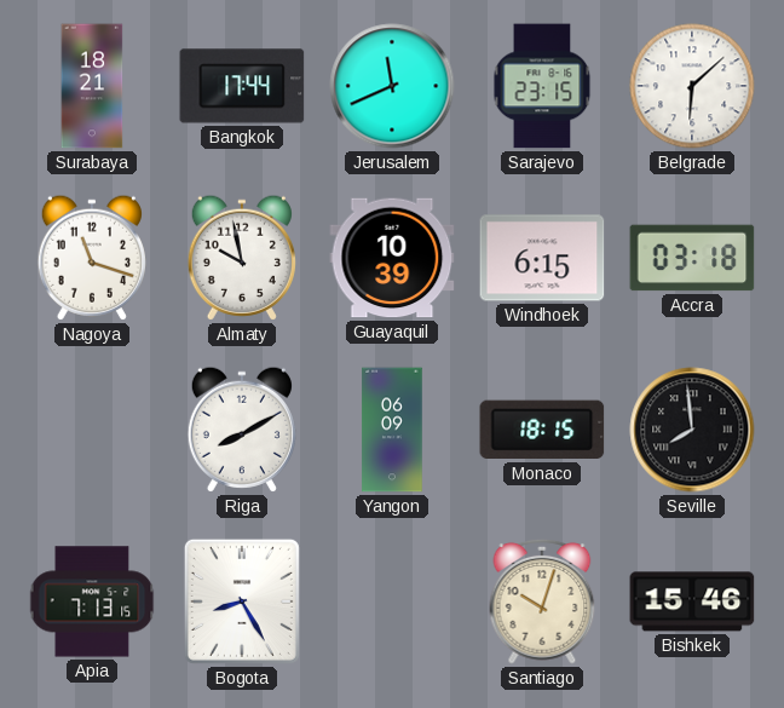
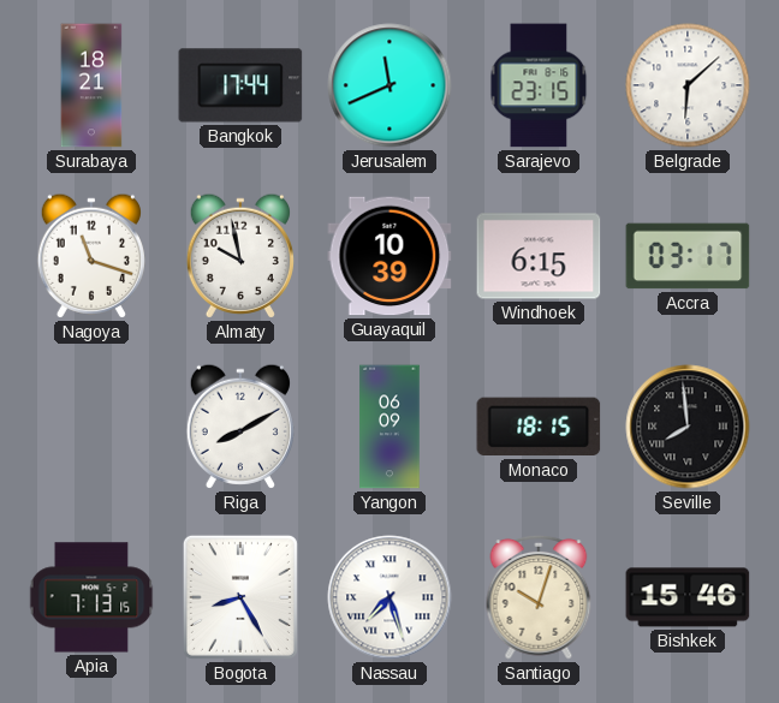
Accra: 03:18 -> 03:17 (688, 256)
Nassau: none -> 7:27 (389, 597)
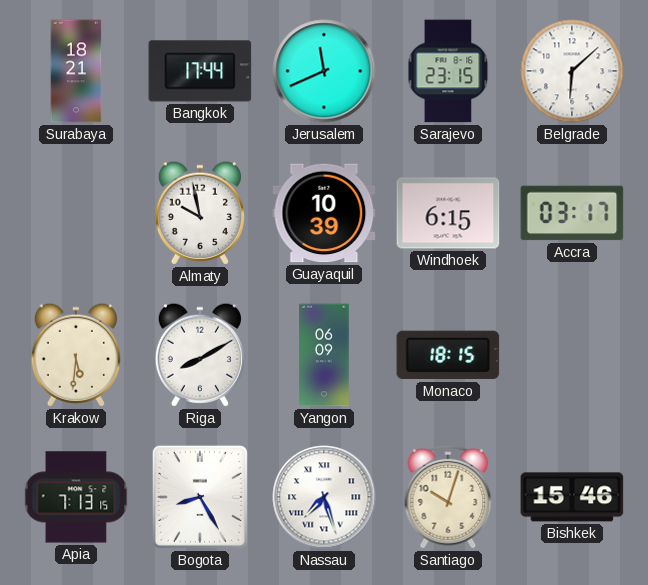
Nagoya: 11:18 -> none (91, 256)
Krakow: none -> 5:31 (76, 355)
Seville: 7:59 -> none (688, 427)
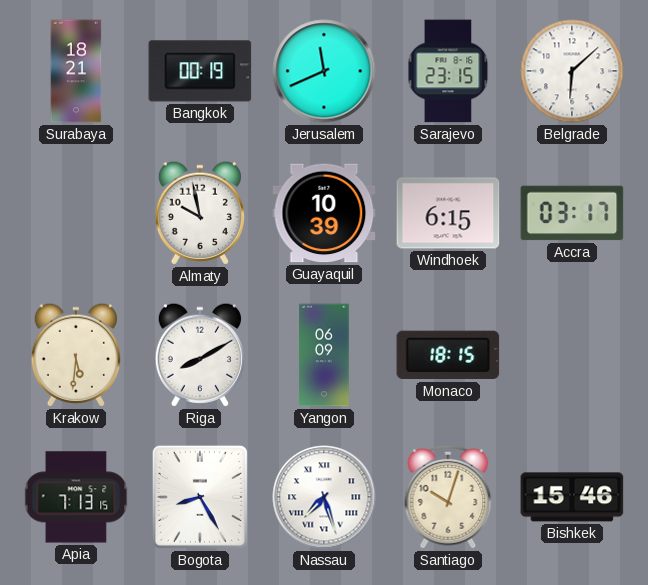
Bangkok: 17:44 -> 00:19 (200, 71)
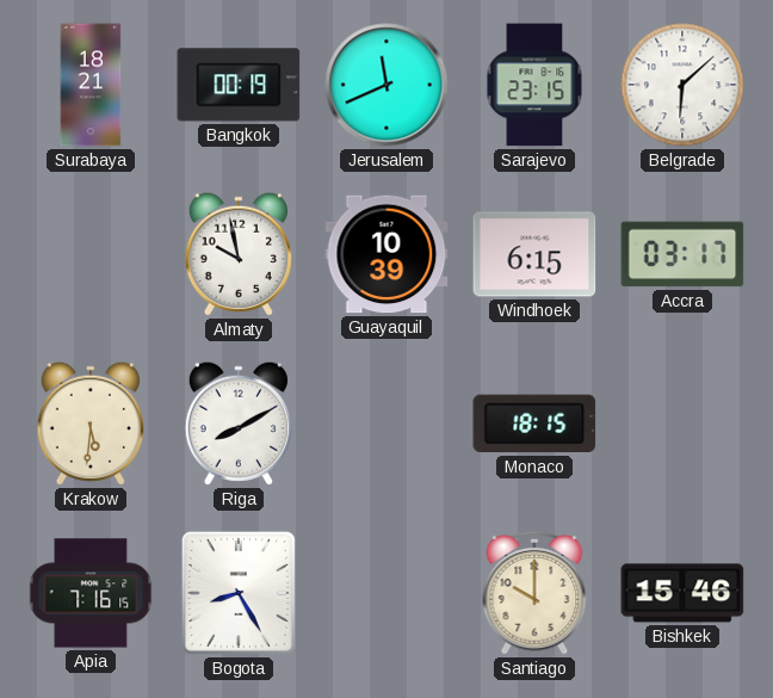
Yangon: 06:09 -> none (324, 355)
Apia: 7:13 -> 7:16 (91, 593)
Nassau: 7:27 -> none (324, 497)
Santiago: 10:03 -> 10:00 (534, 593)
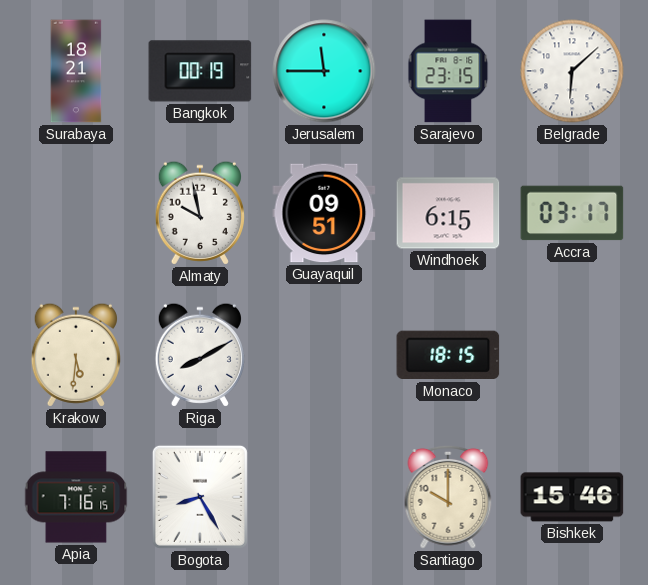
Jerusalem: 11:41 -> 11:45 (324, 71)
Guayaquil: 10:39 -> 09:51 (324, 213)
